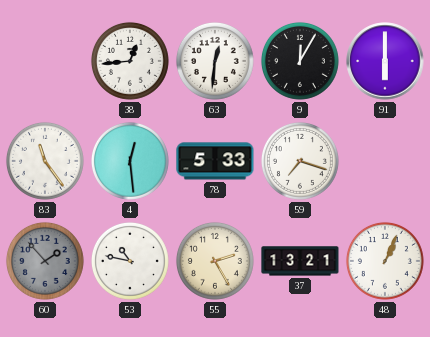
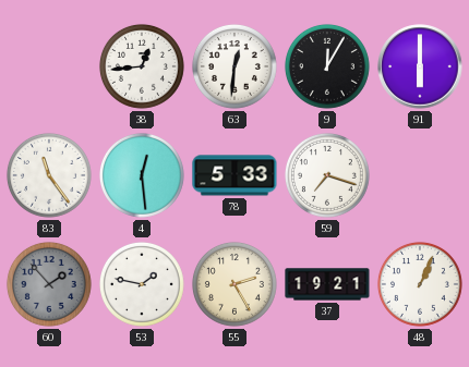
53: 10:47 -> 1:47 (142, 284)
37: 13:21 -> 19:21 (327, 284)
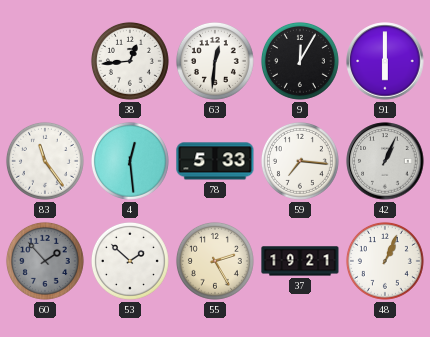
59: 7:18 -> 7:16 (300, 161)
42: none -> 1:04 (385, 161)
53: 1:47 -> 1:52 (130, 261)
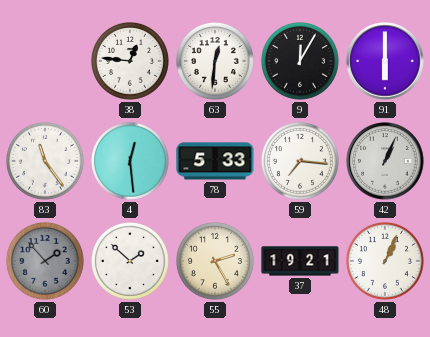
38: 12:44 -> 12:46 (130, 61)
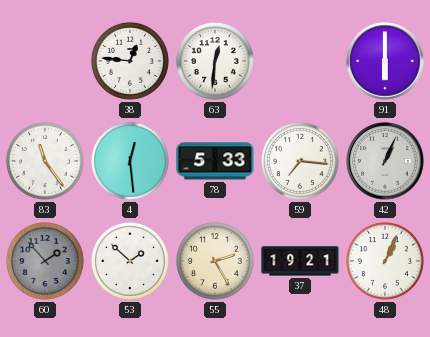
9: 12:05 -> none (300, 61)
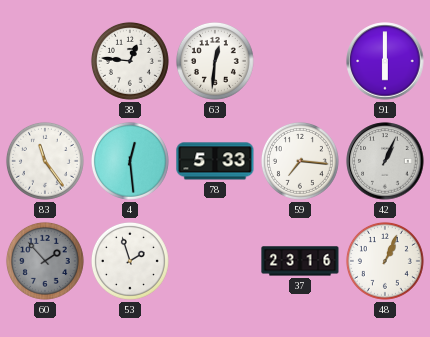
53: 1:52 -> 1:57 (130, 261)
55: 2:25 -> none (215, 261)
37: 19:21 -> 23:16 (300, 261)
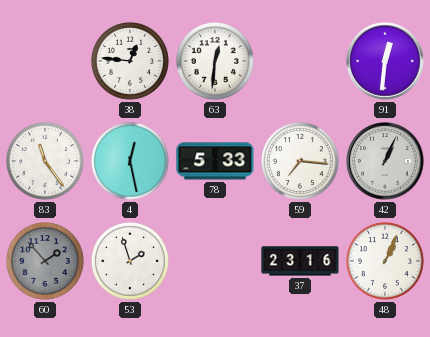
91: 6:00 -> 12:31 (385, 61)
4: 12:29 -> 12:28 (130, 161)
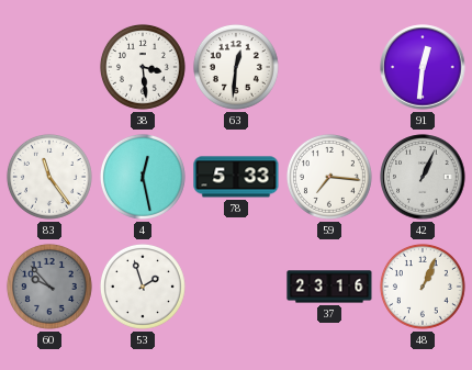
38: 12:46 -> 3:29 (143, 67)
60: 1:53 -> 9:53 (49, 287)
